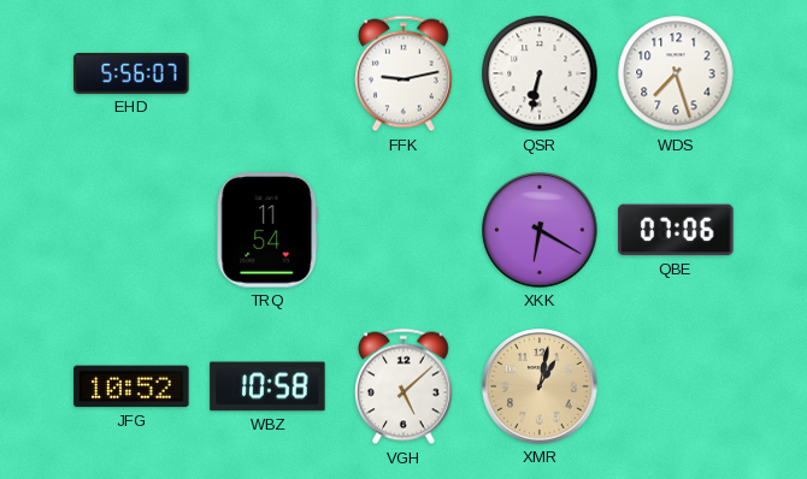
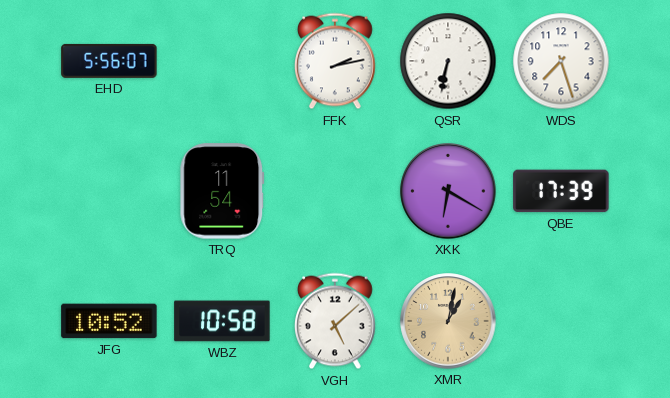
FFK: 9:13 -> 2:13 (336, 61)
QBE: 07:06 -> 17:39 (561, 191)
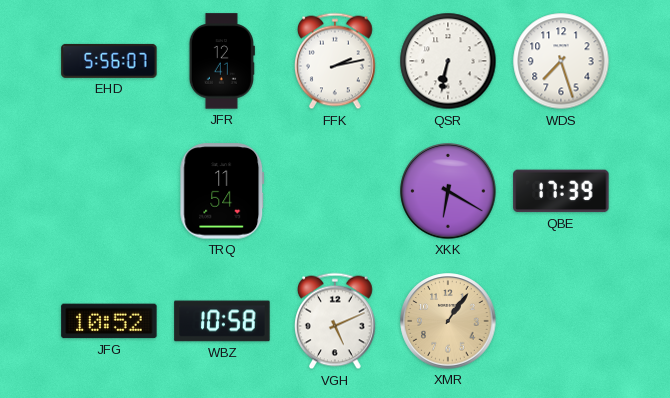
JFR: none -> 12:41 (222, 61)
VGH: 5:08 -> 5:11 (336, 321)
XMR: 1:02 -> 1:06 (448, 321)
